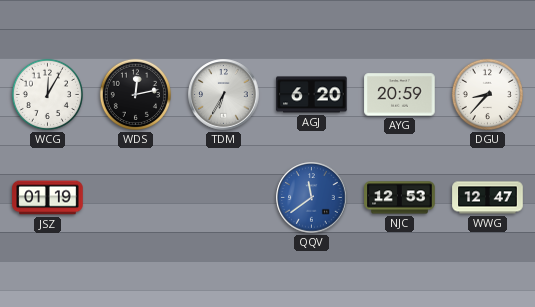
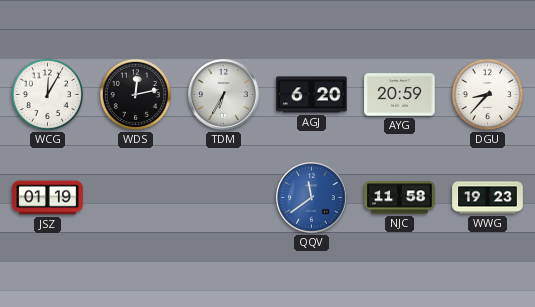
NJC: 12:53 -> 11:58 (400, 198)
WWG: 12:47 -> 19:23 (488, 198)
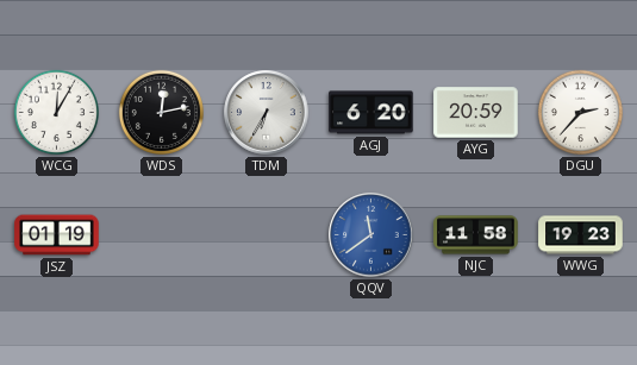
DGU: 8:37 -> 2:37 (580, 112)
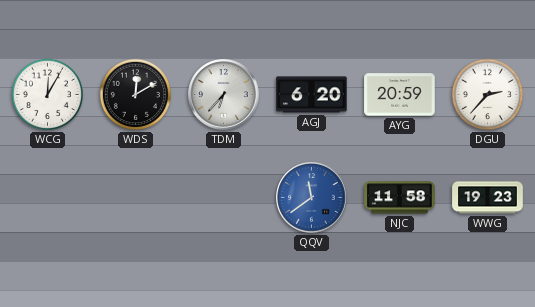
WDS: 12:13 -> 12:10 (135, 94)
TDM: 6:35 -> 6:37 (224, 95)
JSZ: 01:19 -> none (57, 235)
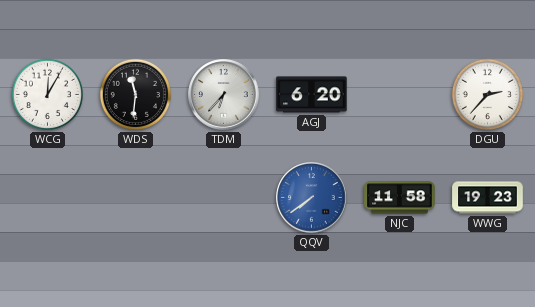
WDS: 12:10 -> 11:31 (135, 94)
AYG: 20:59 -> none (400, 95)
QQV: 11:39 -> 7:39 (312, 198)
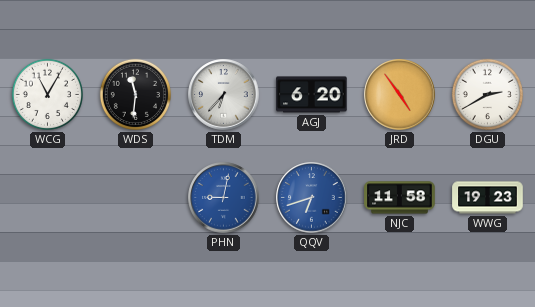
WCG: 12:05 -> 11:05 (47, 94)
JRD: none -> 4:54 (400, 95)
DGU: 2:37 -> 2:40 (487, 94)
PHN: none -> 9:02 (224, 198)
QQV: 7:39 -> 6:42 (312, 198)
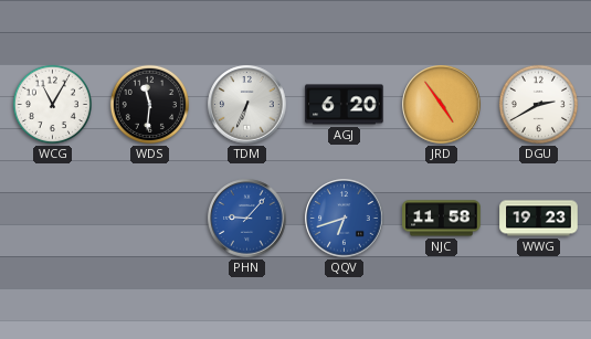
TDM: 6:37 -> 6:34 (247, 105)
PHN: 9:02 -> 9:07 (247, 219)
